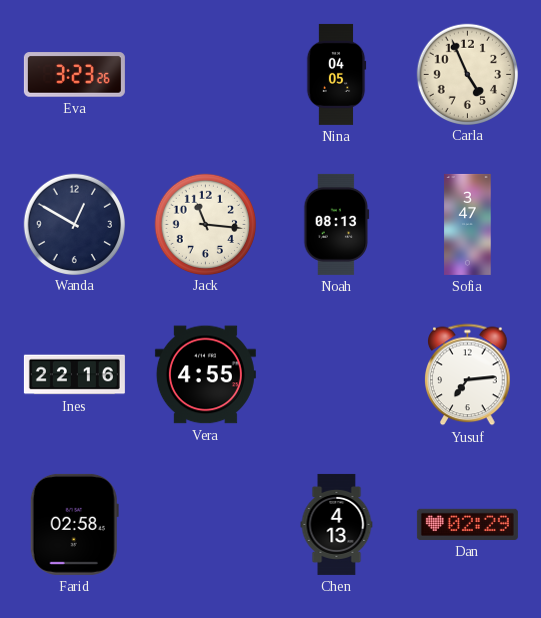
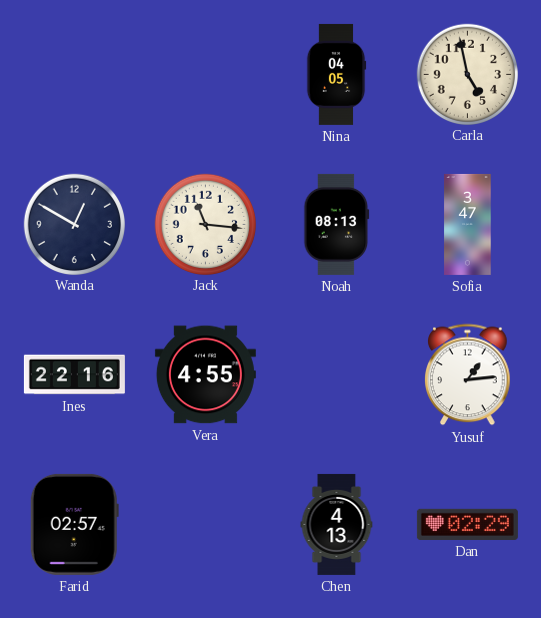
Eva: 3:23 -> none (74, 75)
Carla: 4:56 -> 4:58 (467, 74)
Yusuf: 7:14 -> 1:14 (468, 375)
Farid: 02:58 -> 02:57 (74, 524)
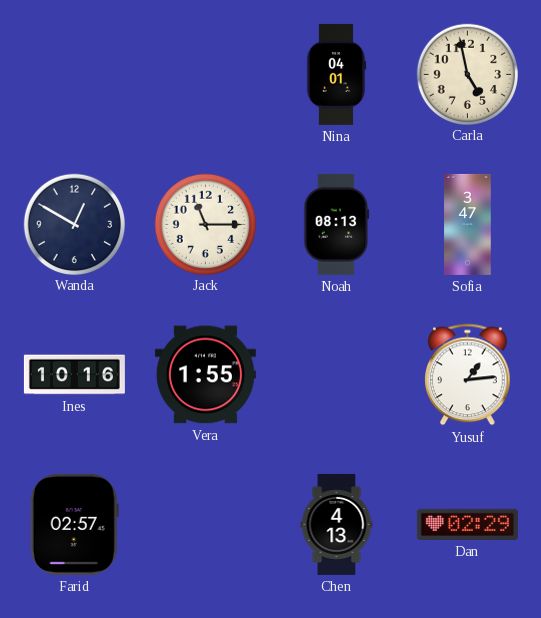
Nina: 04:05 -> 04:01 (336, 74)
Jack: 11:16 -> 11:15 (205, 224)
Ines: 22:16 -> 10:16 (74, 375)
Vera: 4:55 -> 1:55 (205, 375)
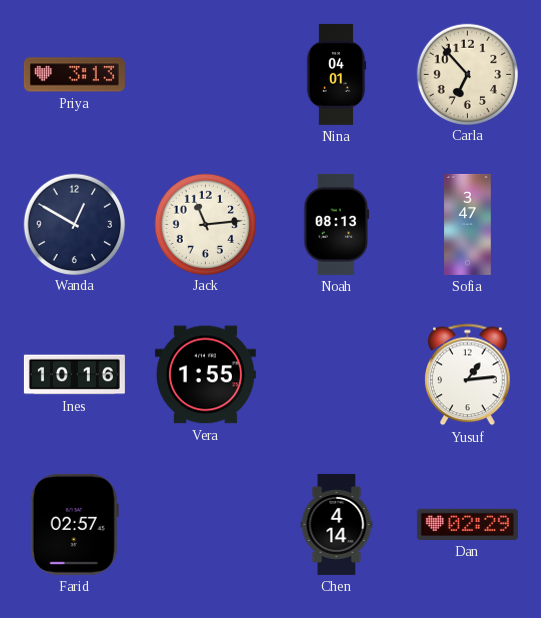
Priya: none -> 3:13 (74, 75)
Carla: 4:58 -> 6:53 (467, 74)
Jack: 11:15 -> 11:14 (205, 224)
Chen: 4:13 -> 4:14 (337, 524)
